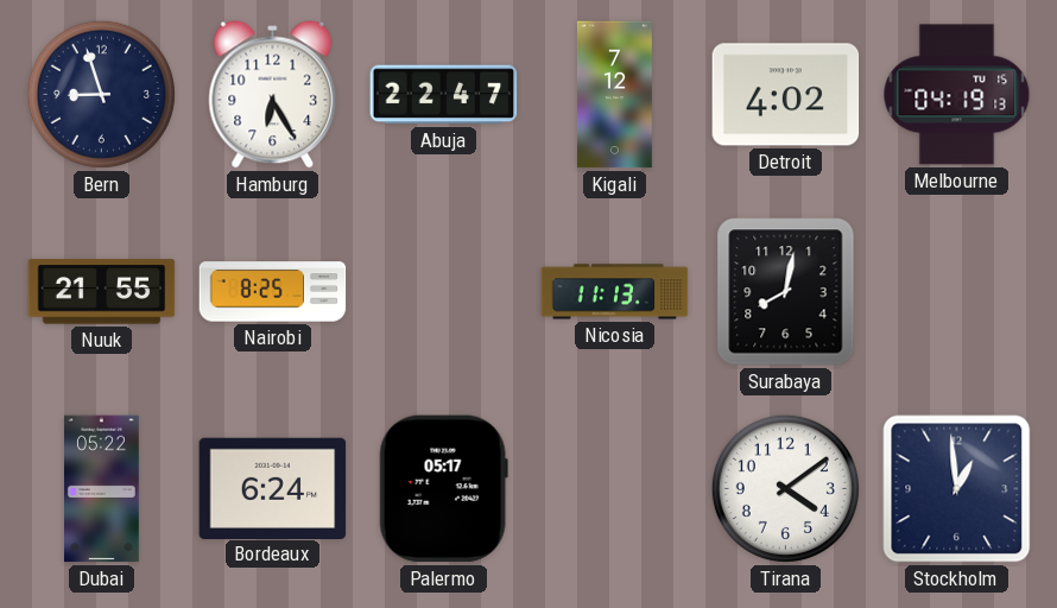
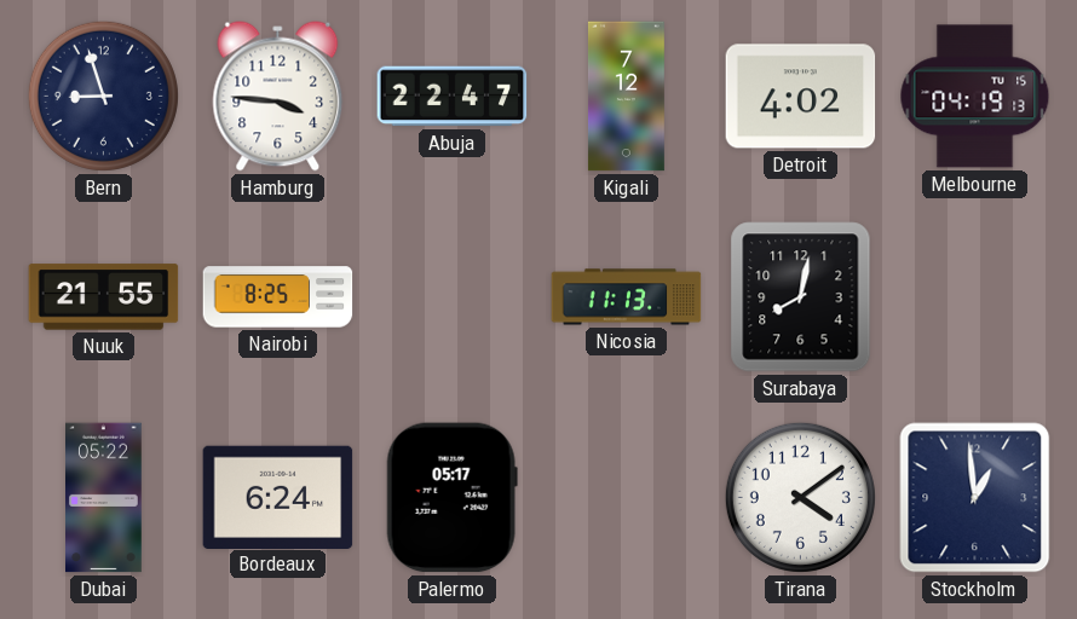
Hamburg: 6:25 -> 3:46 (278, 97)
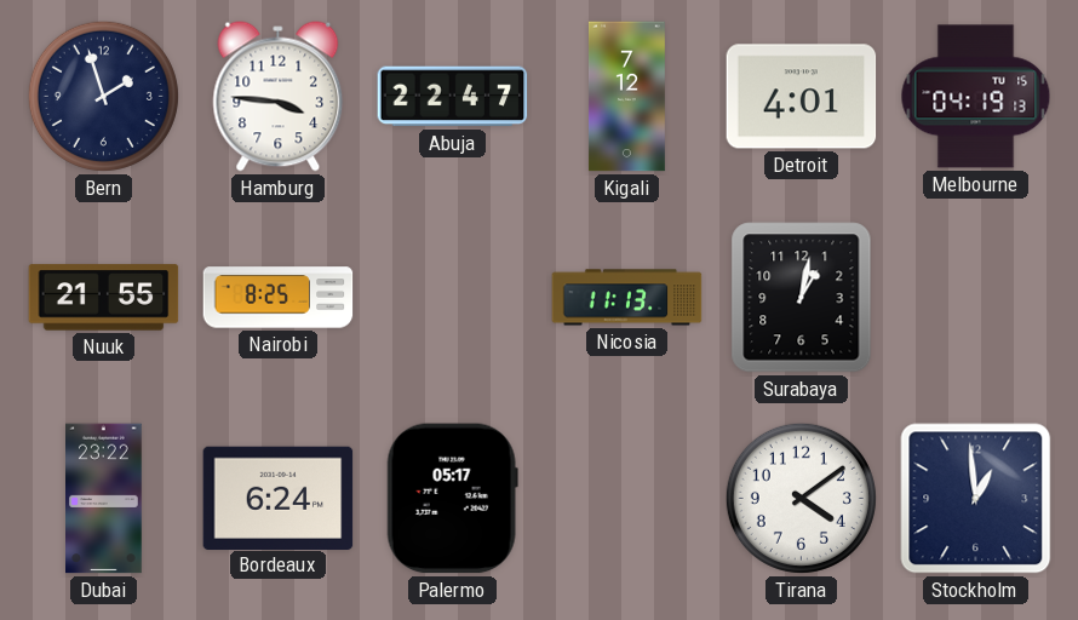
Bern: 8:57 -> 1:57 (103, 96)
Detroit: 4:02 -> 4:01 (802, 97)
Surabaya: 8:02 -> 1:02 (802, 298)
Dubai: 05:22 -> 23:22 (104, 499)
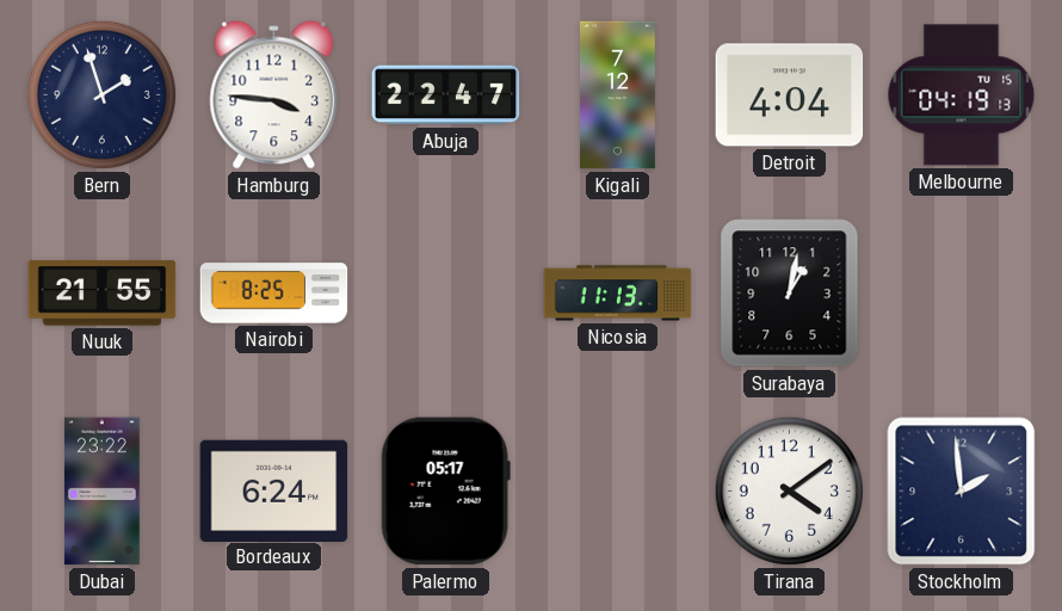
Detroit: 4:01 -> 4:04 (790, 95)
Stockholm: 12:59 -> 1:59 (962, 492)
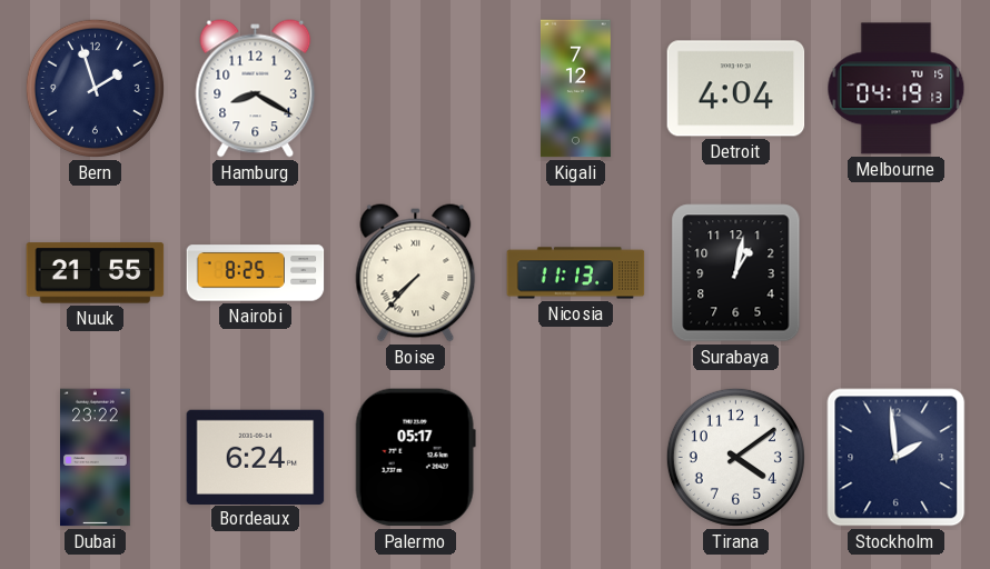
Hamburg: 3:46 -> 8:20 (256, 89)
Abuja: 22:47 -> none (446, 95)
Boise: none -> 7:37 (416, 273)
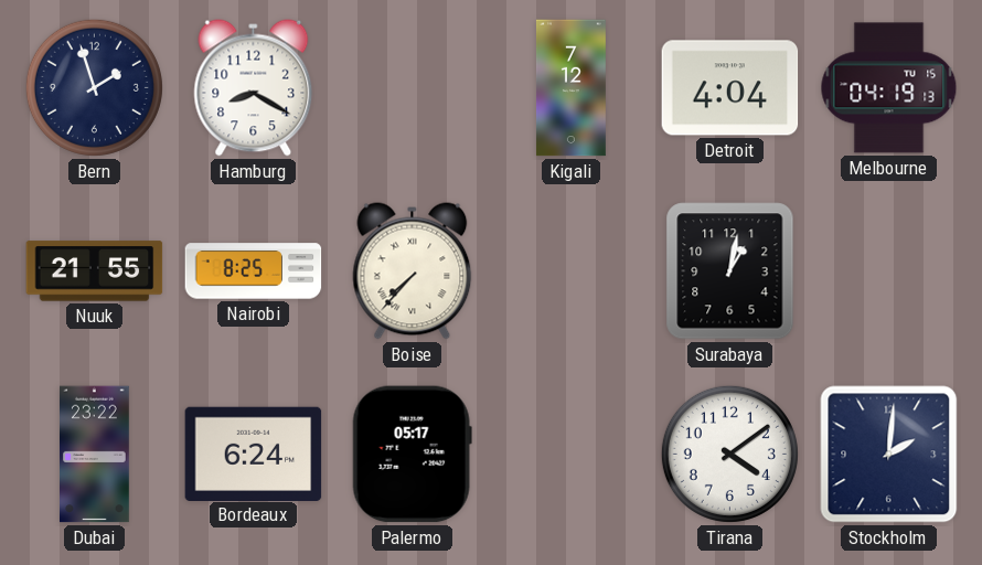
Nicosia: 11:13 -> none (576, 273)
Stockholm: 1:59 -> 2:01 (889, 455)
